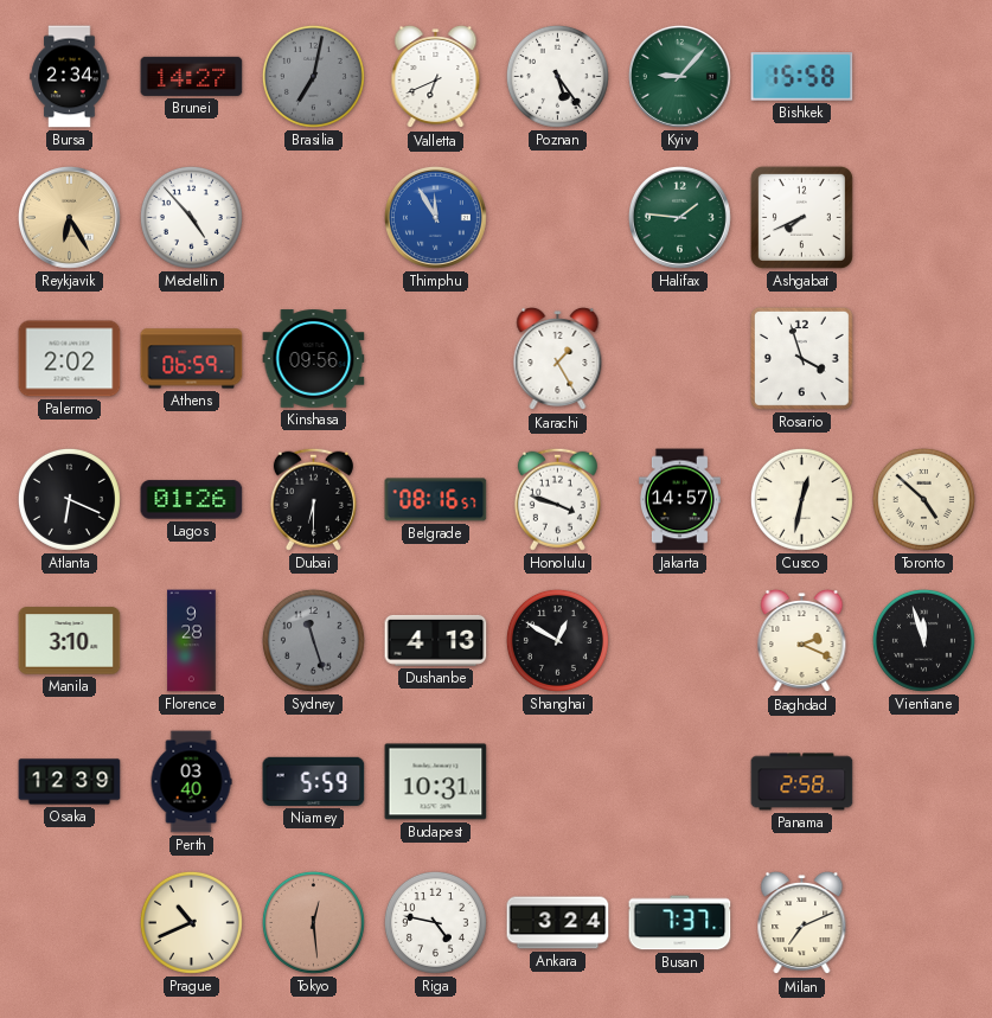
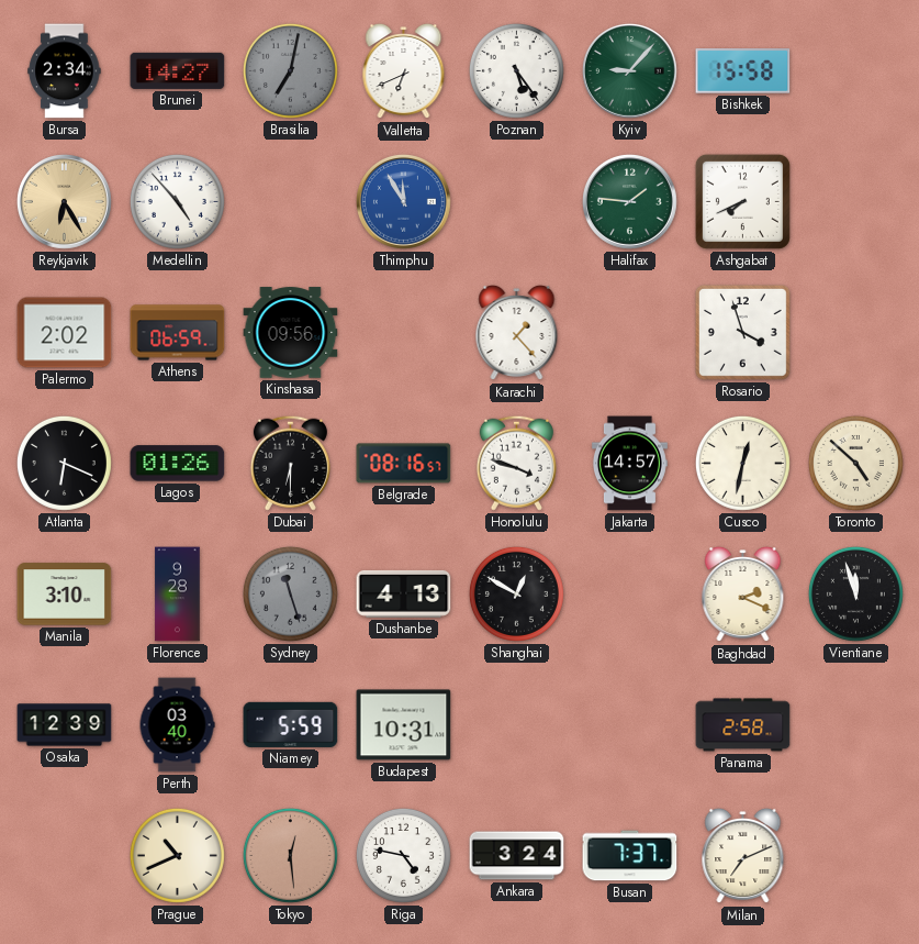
Karachi: 1:25 -> 1:23 (517, 333)
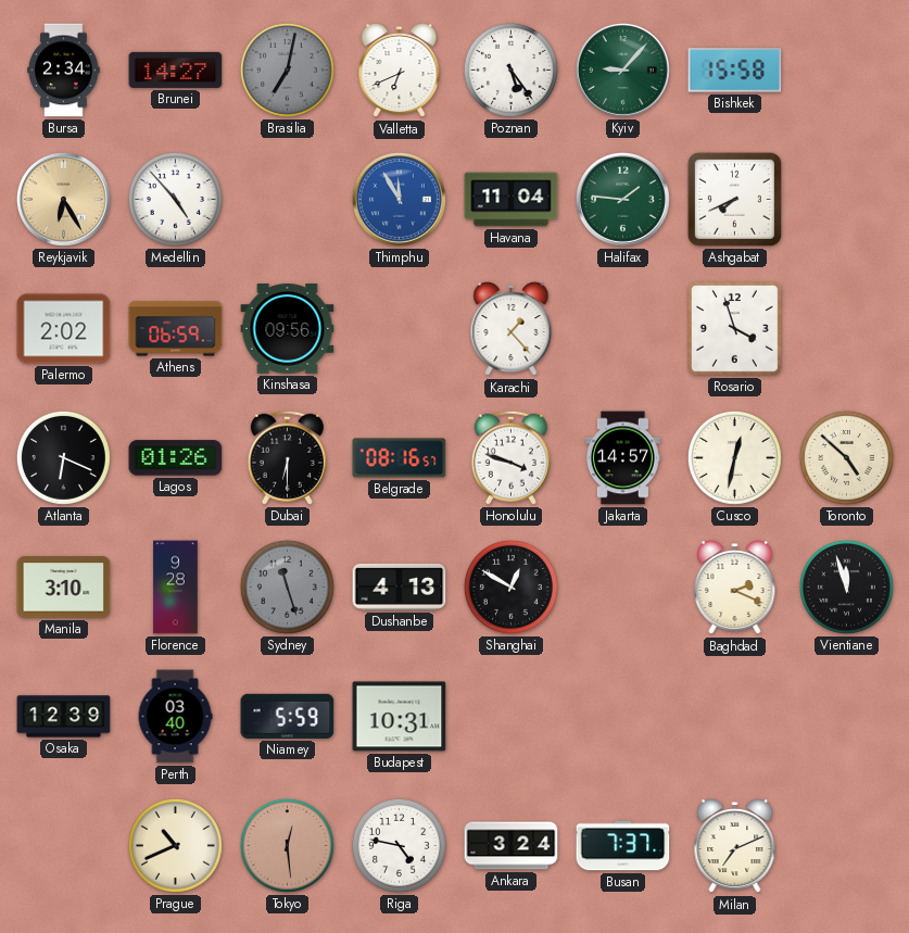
Havana: none -> 11:04 (512, 200)
Panama: 2:58 -> none (743, 725)
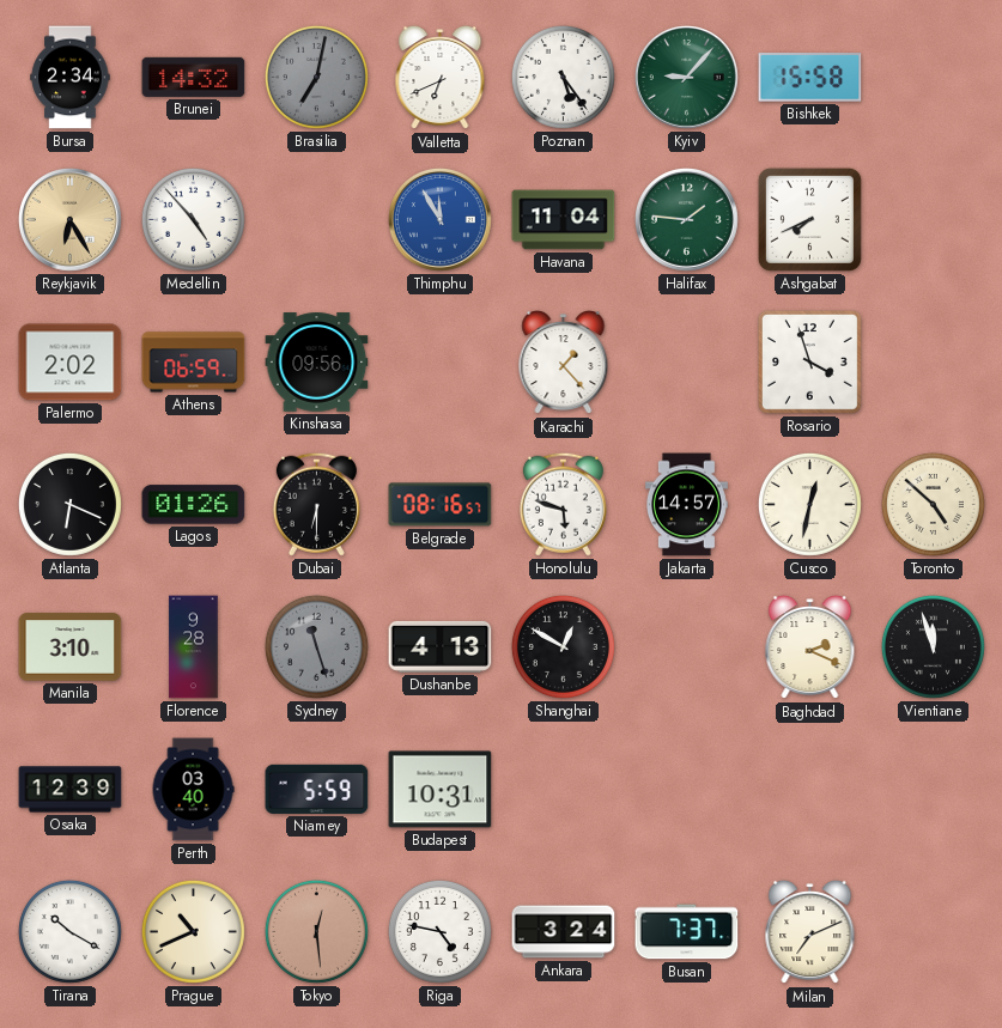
Brunei: 14:27 -> 14:32 (194, 77)
Honolulu: 3:48 -> 5:48 (563, 504)
Tirana: none -> 10:20 (69, 931)
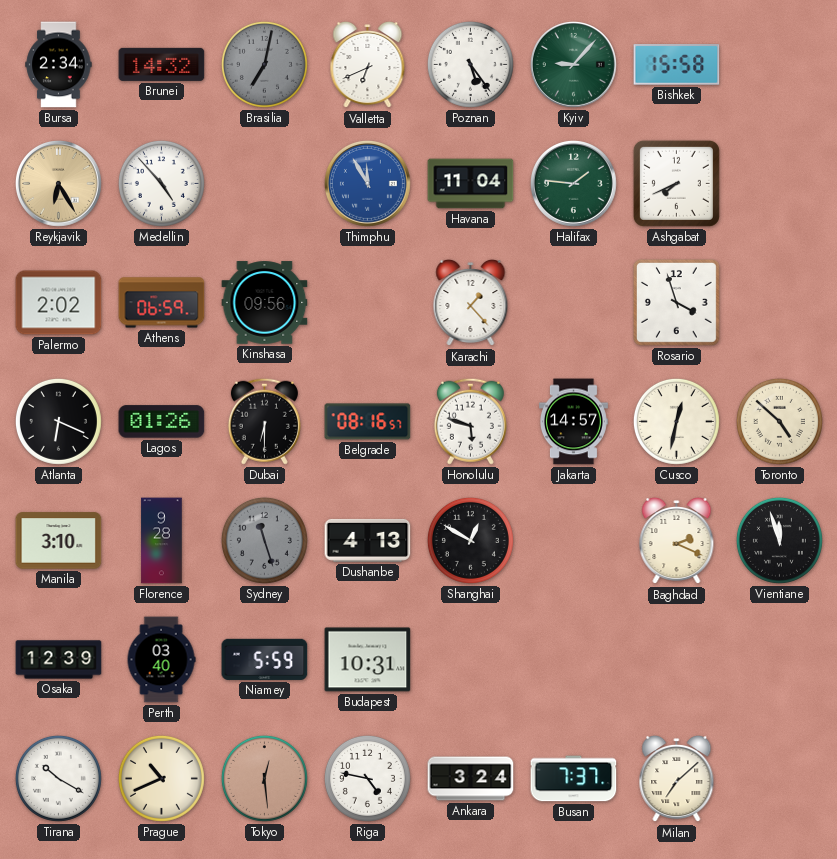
Milan: 7:11 -> 7:08 (677, 779)
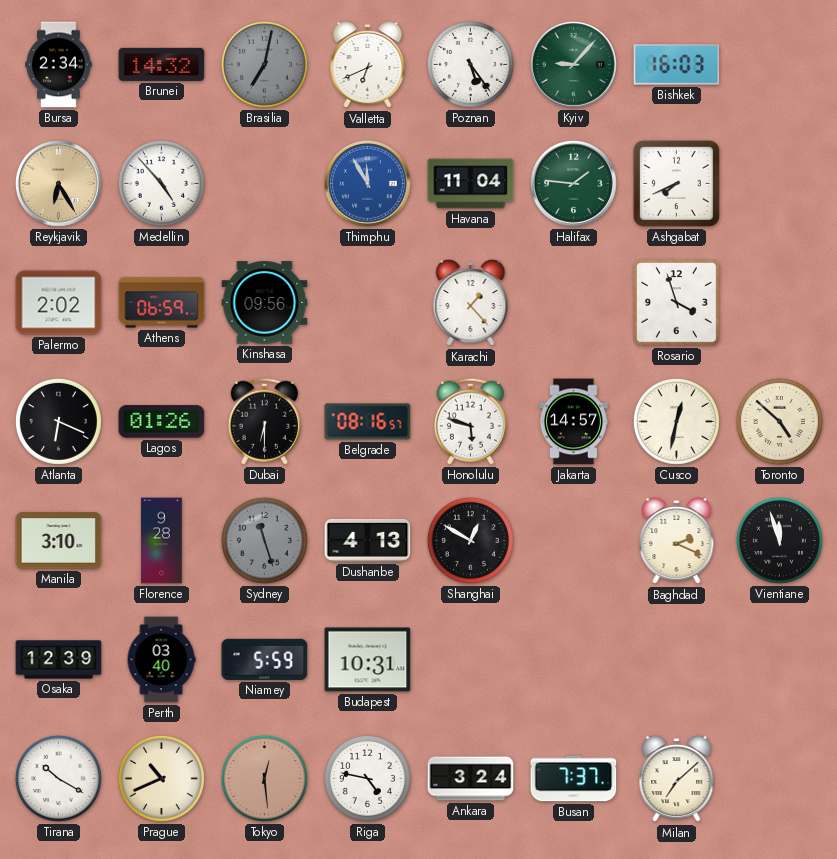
Bishkek: 15:58 -> 16:03 (677, 65)
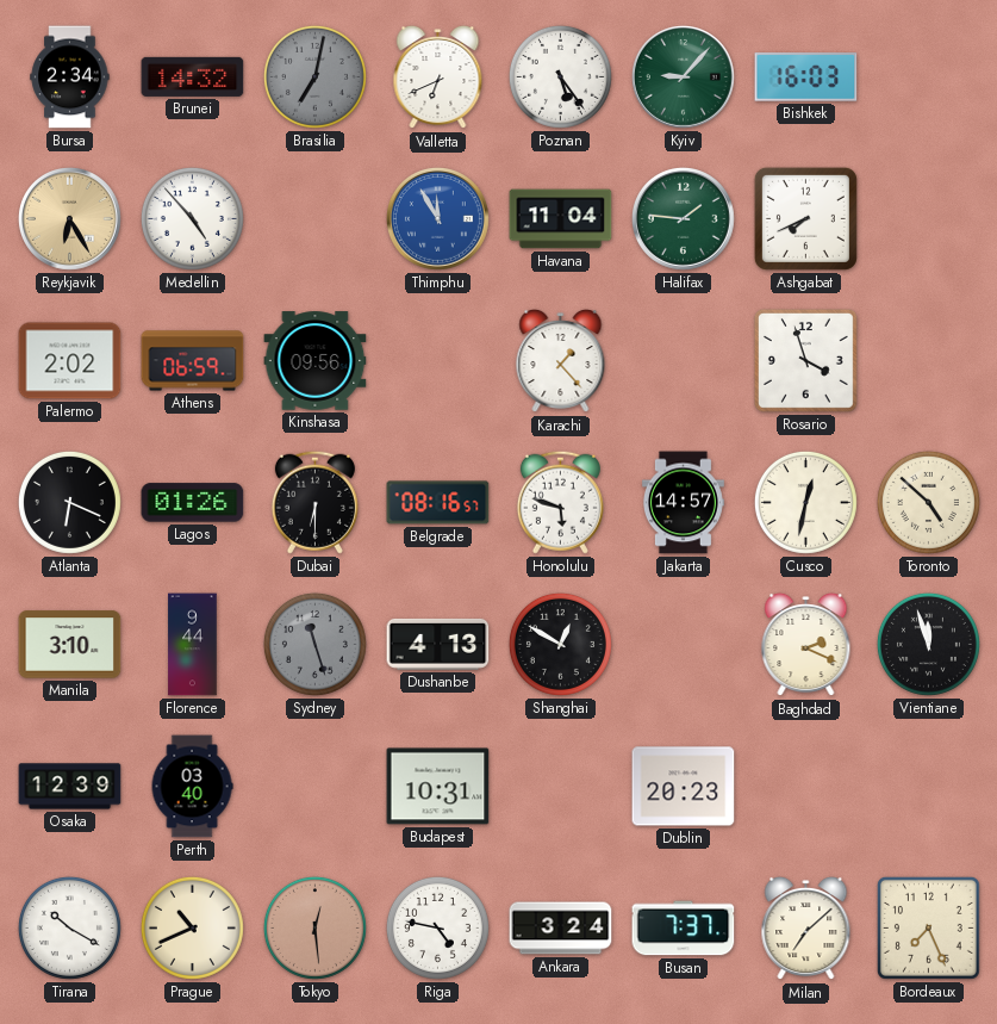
Florence: 9:28 -> 9:44 (193, 645)
Niamey: 5:59 -> none (265, 659)
Dublin: none -> 20:23 (684, 787)
Bordeaux: none -> 7:26 (928, 929)
